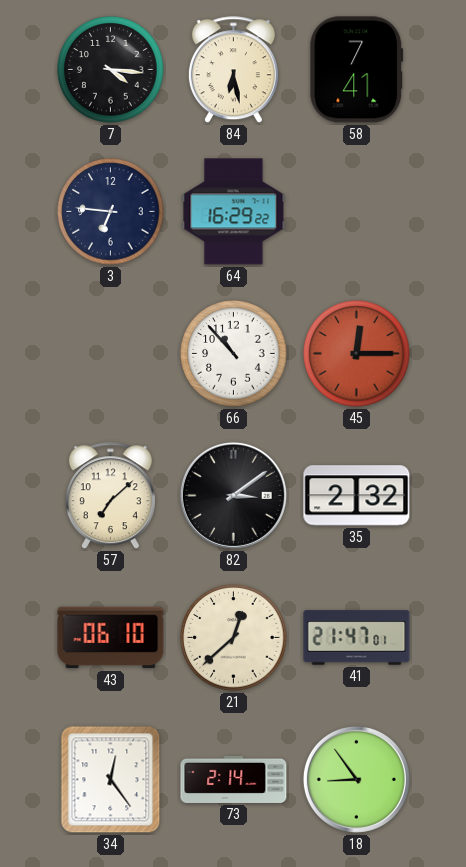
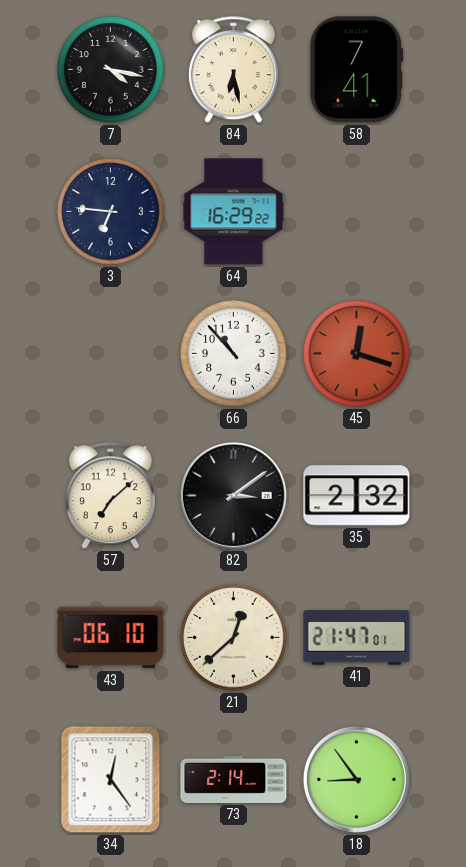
7: 4:16 -> 4:17 (111, 70)
45: 12:15 -> 12:18 (357, 354)
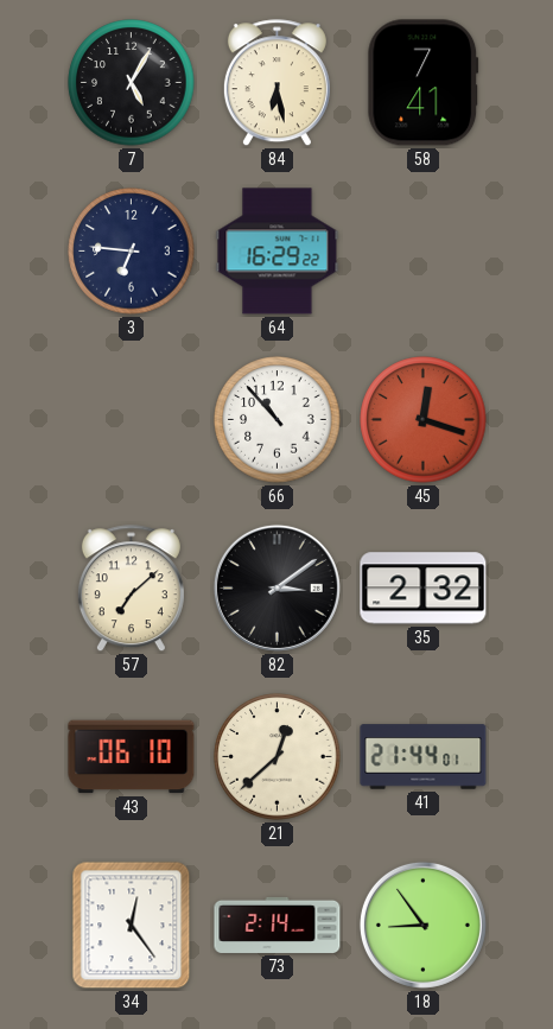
7: 4:17 -> 5:05 (132, 83)
41: 21:47 -> 21:44 (424, 757)
